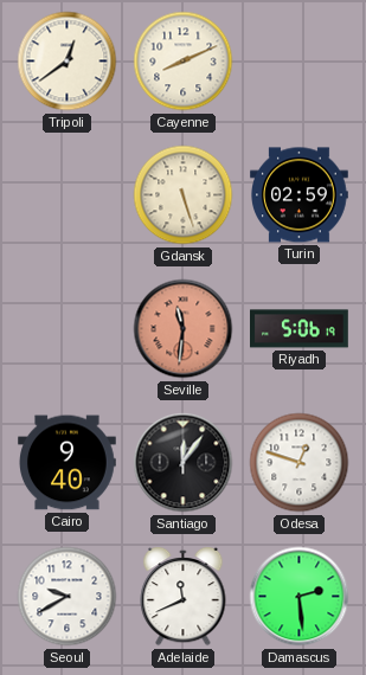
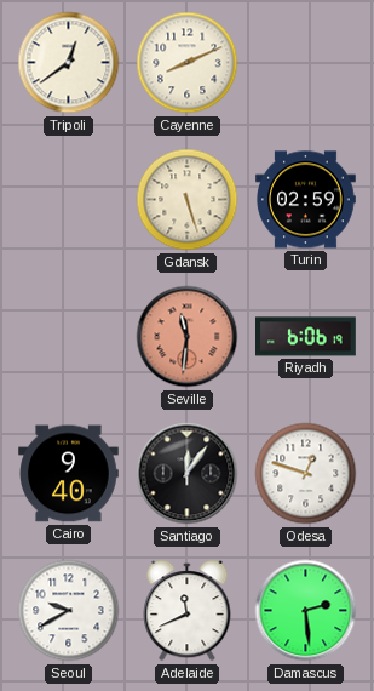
Riyadh: 5:06 -> 6:06 (306, 337)
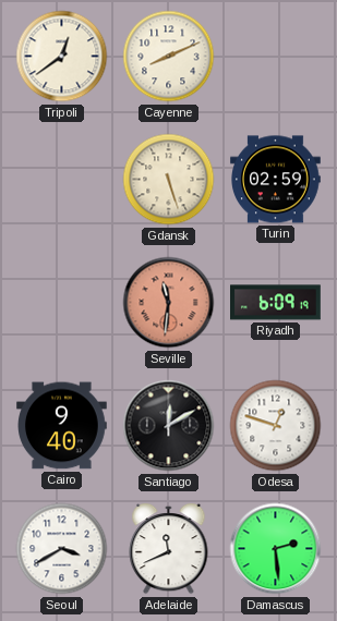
Riyadh: 6:06 -> 6:09 (276, 303)
Santiago: 12:06 -> 12:10 (169, 426)
Seoul: 9:40 -> 3:40 (62, 549)
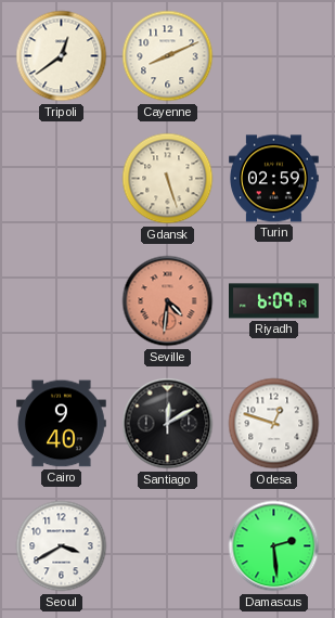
Seville: 11:31 -> 4:31 (168, 301)
Adelaide: 11:41 -> none (169, 549)
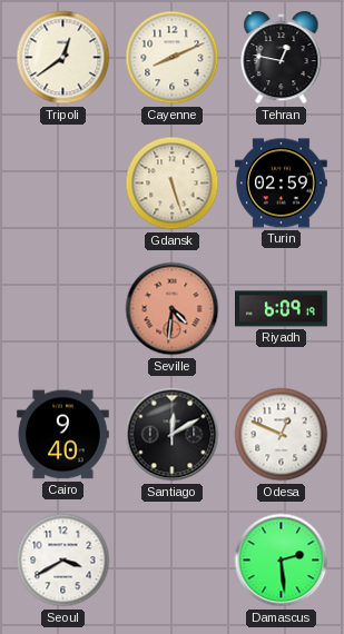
Tehran: none -> 12:47 (282, 58)
Odesa: 12:48 -> 12:49 (282, 435)
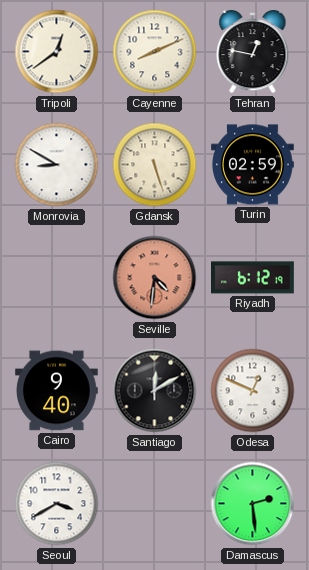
Monrovia: none -> 8:50 (57, 165)
Riyadh: 6:09 -> 6:12 (253, 278)
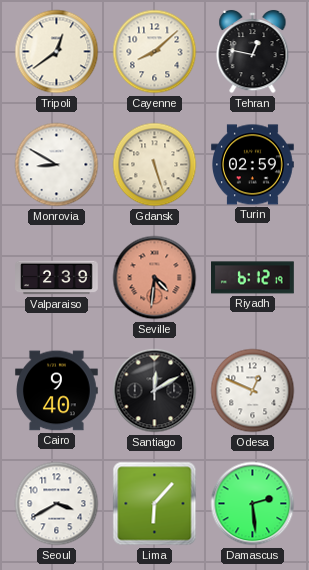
Cayenne: 8:11 -> 8:08 (155, 52)
Valparaiso: none -> 2:39 (57, 278)
Lima: none -> 6:07 (155, 504)
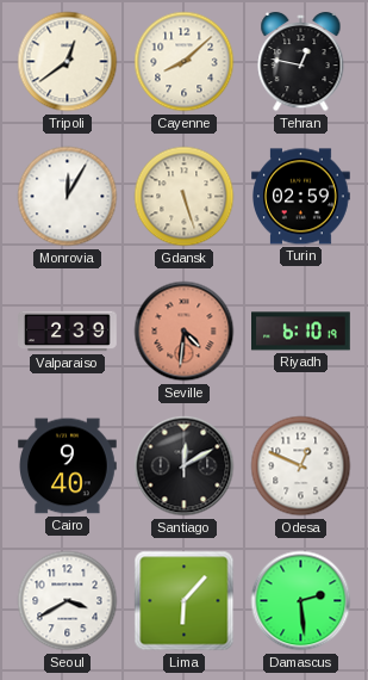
Monrovia: 8:50 -> 12:05 (68, 197)
Riyadh: 6:12 -> 6:10 (301, 332)
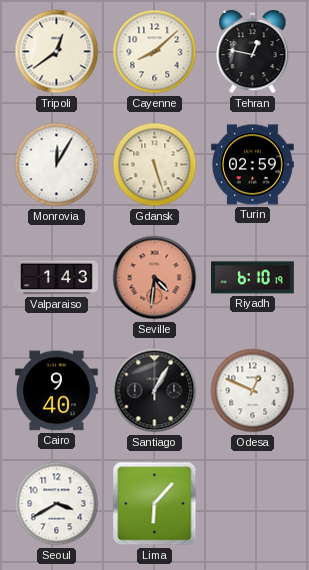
Valparaiso: 2:39 -> 1:43 (57, 278)
Santiago: 12:10 -> 1:05 (155, 391)
Damascus: 2:29 -> none (301, 601)
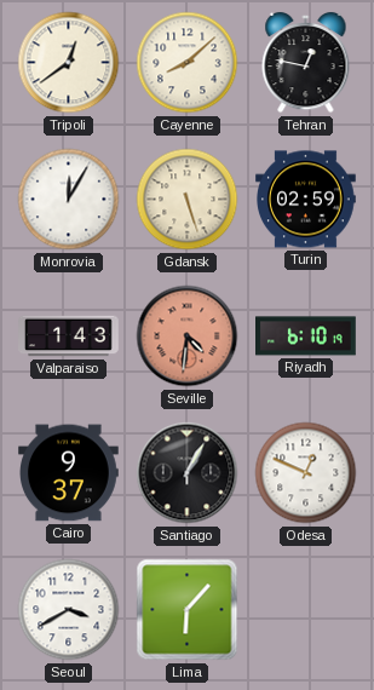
Cairo: 9:40 -> 9:37 (69, 473)
